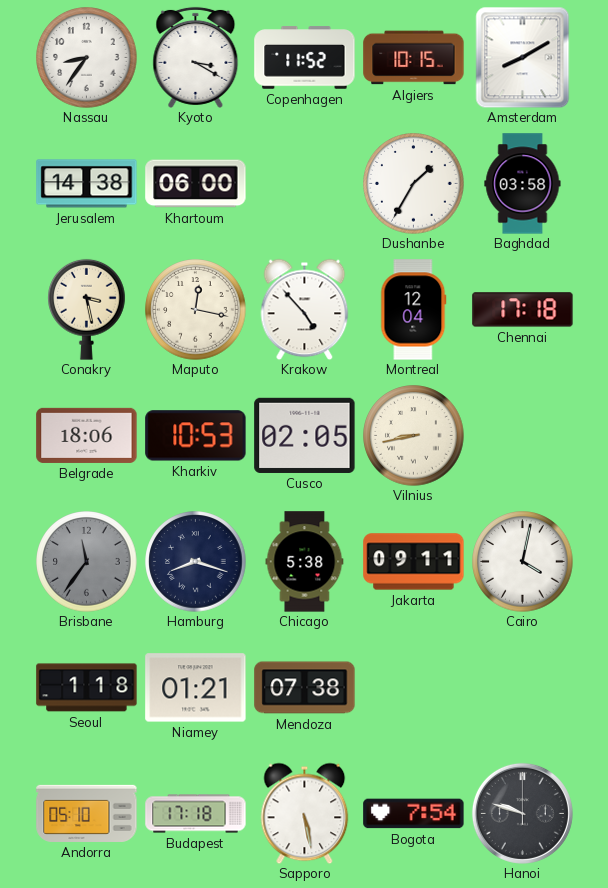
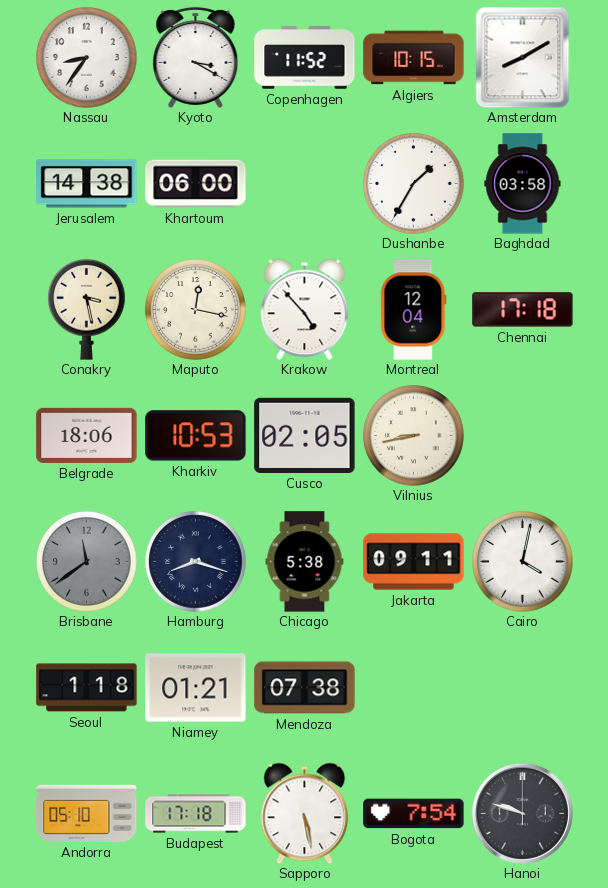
Brisbane: 11:36 -> 11:39 (87, 562)
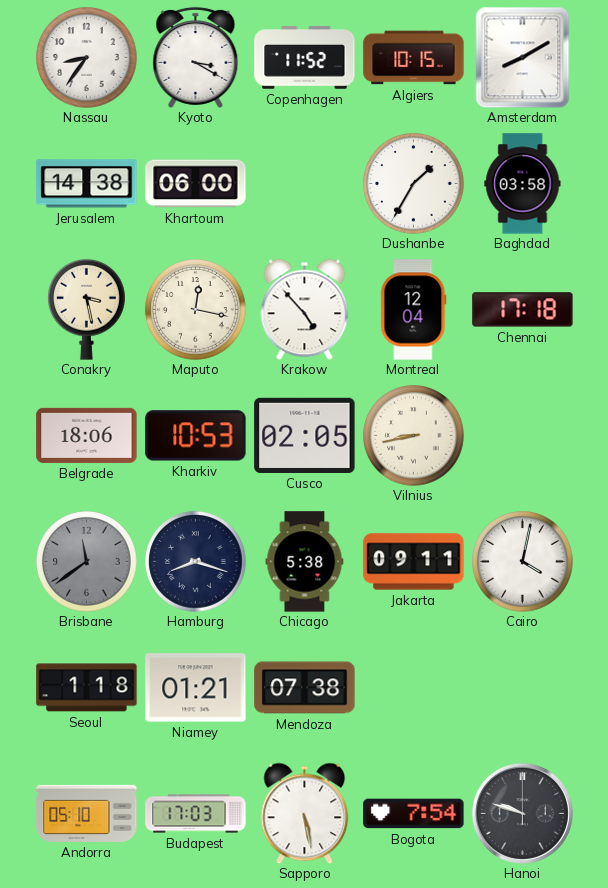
Budapest: 17:18 -> 17:03 (196, 814)
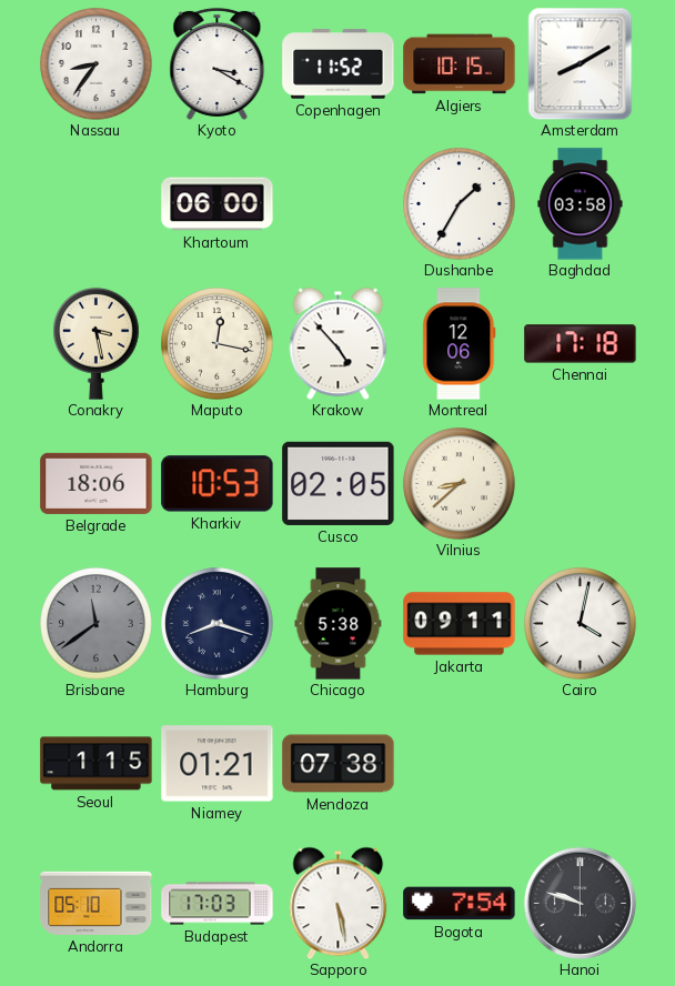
Jerusalem: 14:38 -> none (87, 184)
Montreal: 12:04 -> 12:06 (460, 344)
Vilnius: 8:43 -> 8:38 (460, 484)
Seoul: 1:18 -> 1:15 (97, 764)
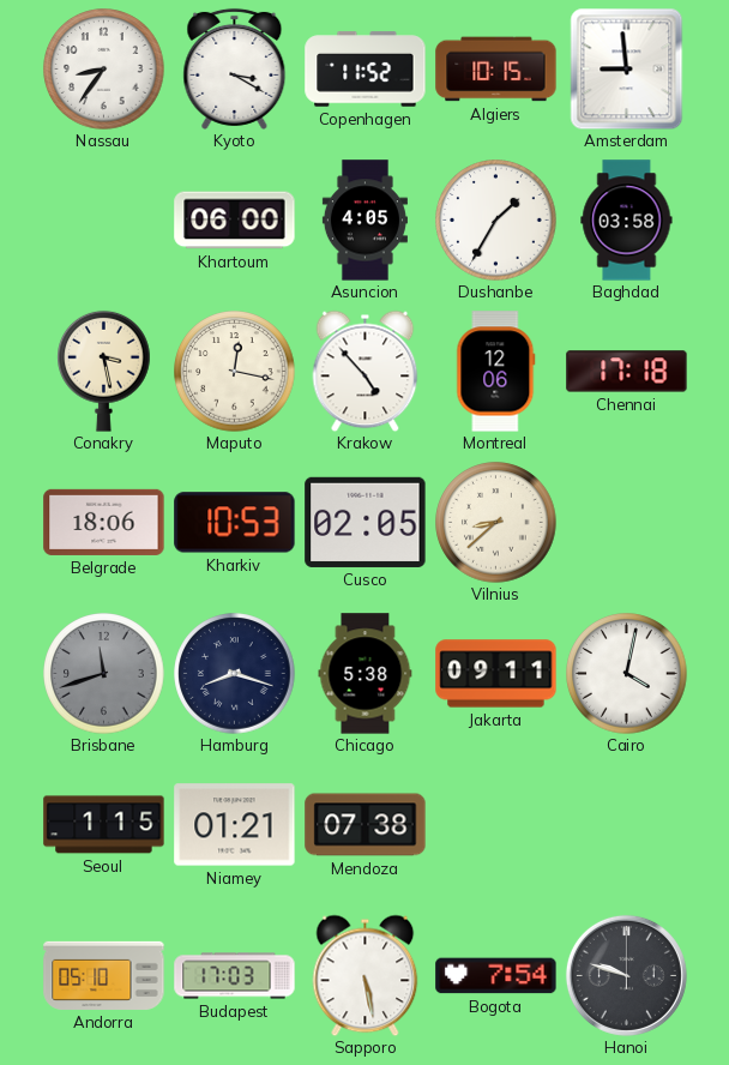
Amsterdam: 8:10 -> 8:59 (627, 68)
Asuncion: none -> 4:05 (365, 221)
Brisbane: 11:39 -> 11:42 (104, 674)
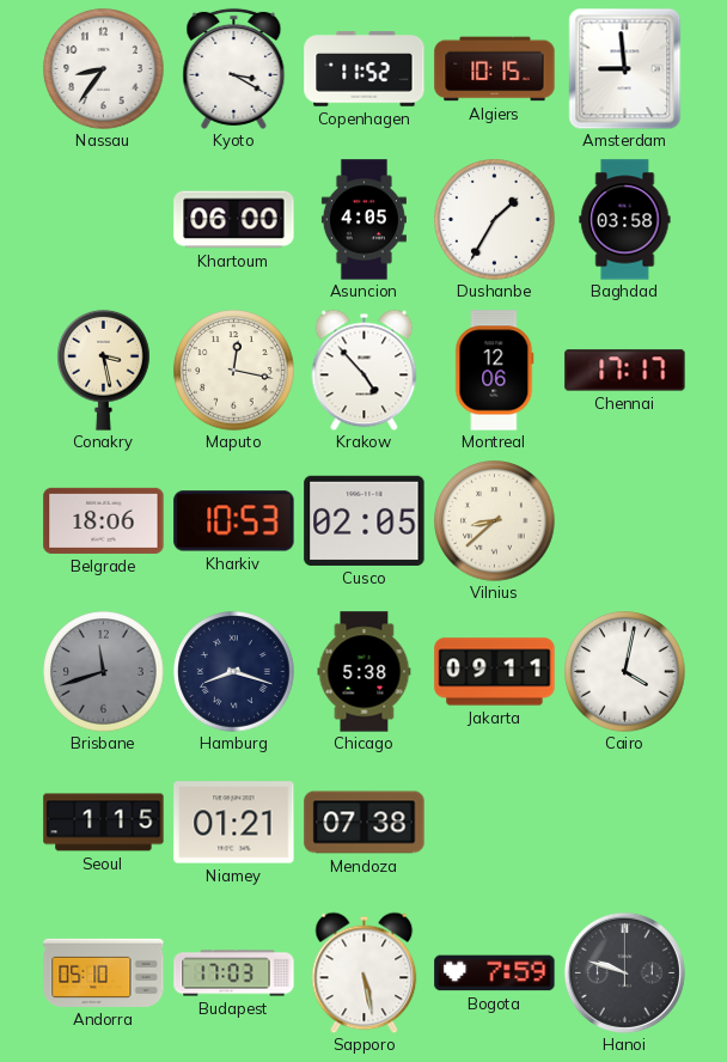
Chennai: 17:18 -> 17:17 (625, 371)
Bogota: 7:54 -> 7:59 (495, 974)
